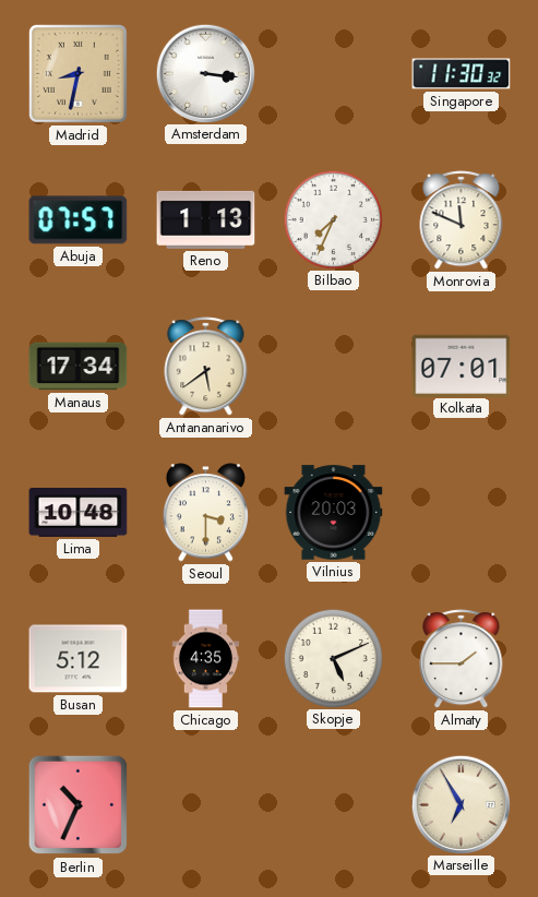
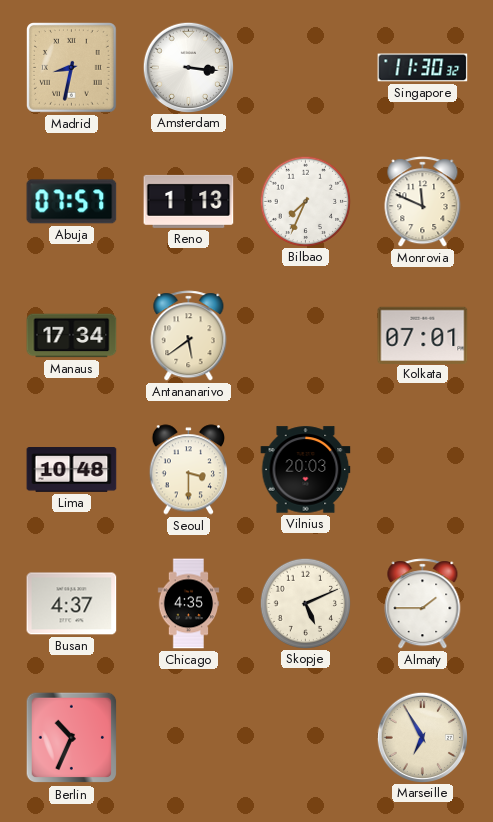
Busan: 5:12 -> 4:37 (72, 604)
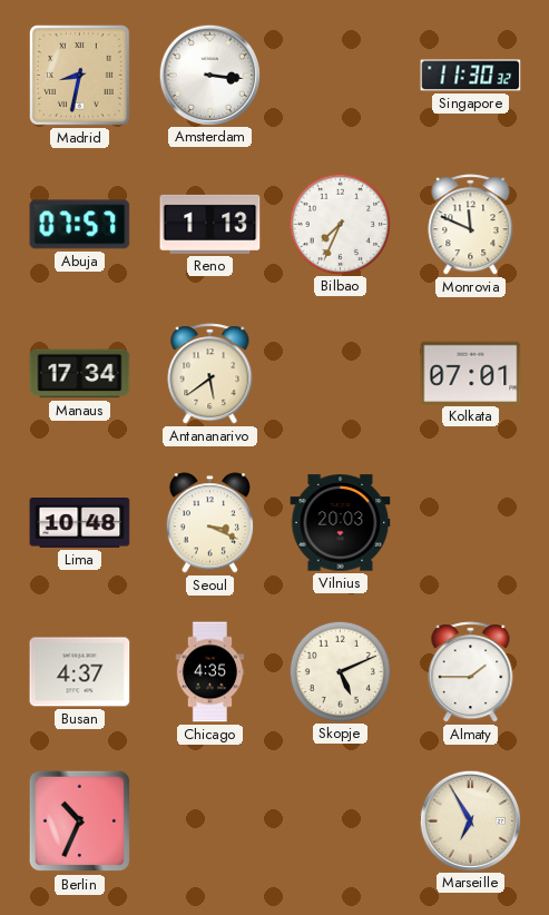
Seoul: 3:30 -> 3:19 (209, 523)
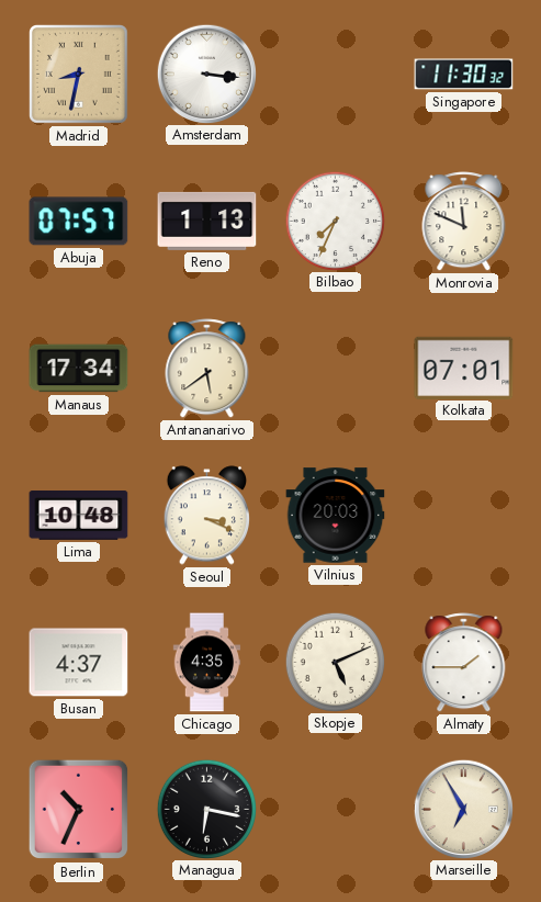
Managua: none -> 6:17 (206, 809)
